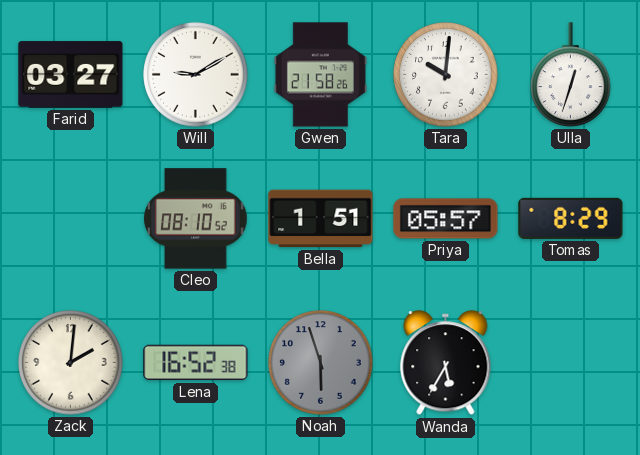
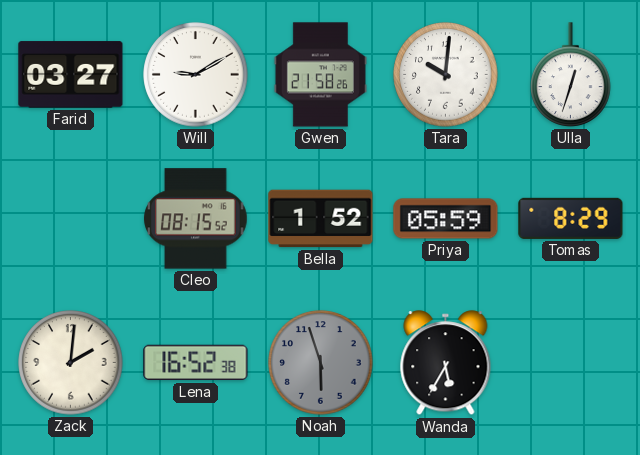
Cleo: 08:10 -> 08:15 (196, 219)
Bella: 1:51 -> 1:52 (321, 219)
Priya: 05:57 -> 05:59 (446, 219)
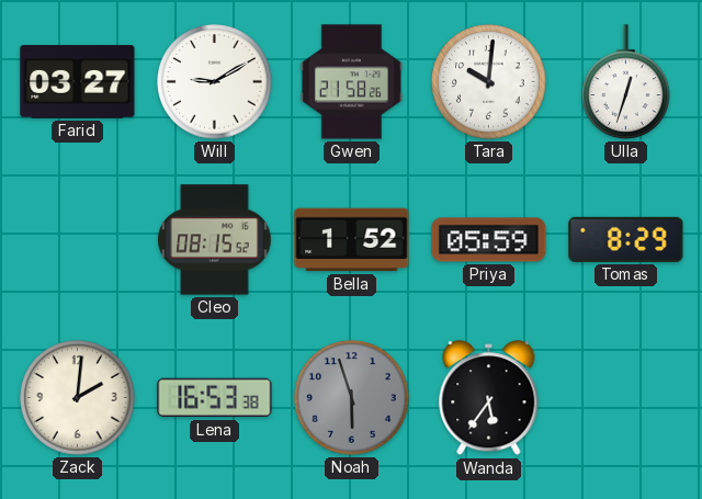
Lena: 16:52 -> 16:53 (215, 398)
Wanda: 5:35 -> 5:36 (489, 398)
